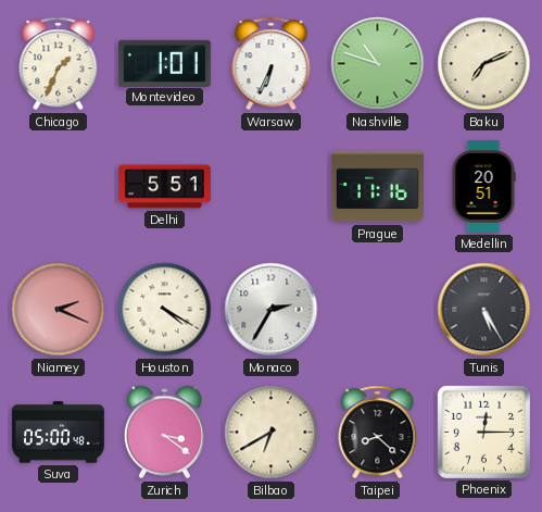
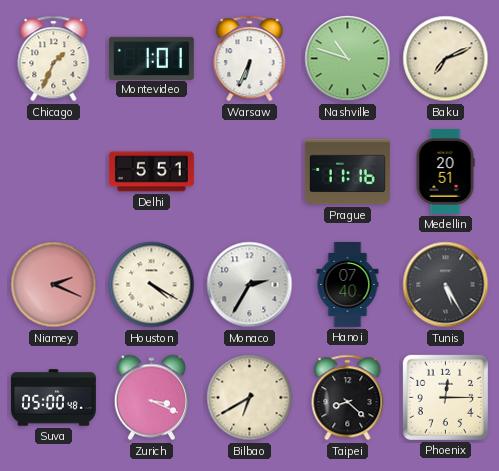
Hanoi: none -> 07:40 (348, 284)
Zurich: 3:21 -> 3:19 (151, 398)
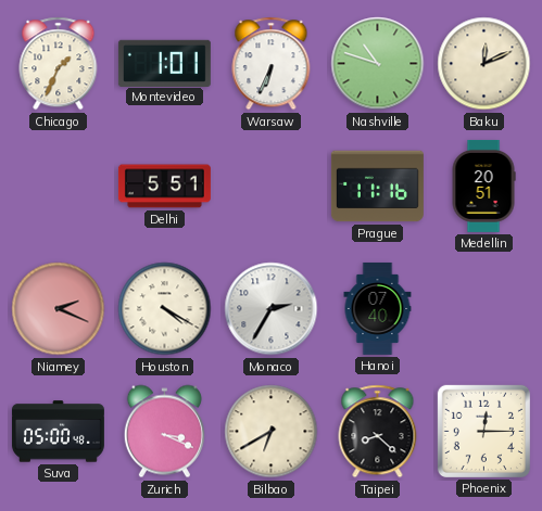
Baku: 7:11 -> 12:11 (484, 64)
Tunis: 5:25 -> none (446, 285)
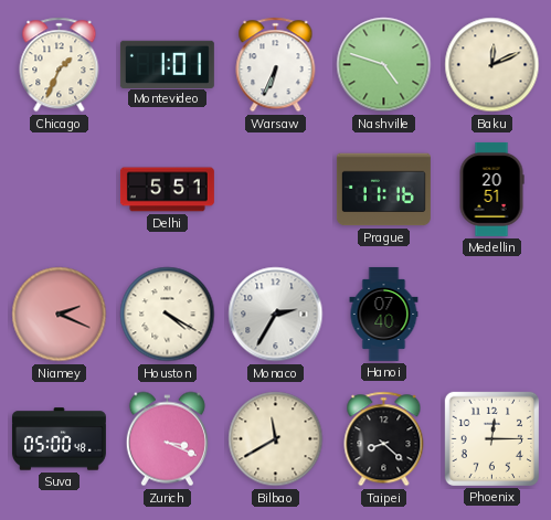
Nashville: 10:48 -> 4:48 (384, 65)
Bilbao: 6:40 -> 11:40 (276, 439)
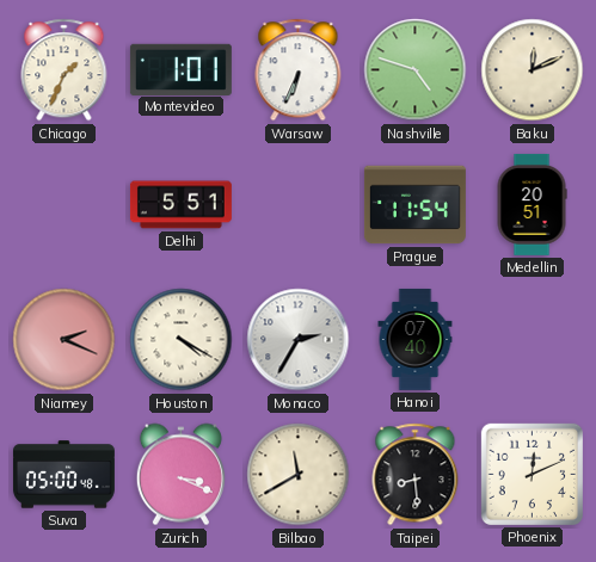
Prague: 11:16 -> 11:54 (414, 205)
Taipei: 8:22 -> 8:29 (416, 475)
Phoenix: 12:15 -> 12:11 (532, 474)
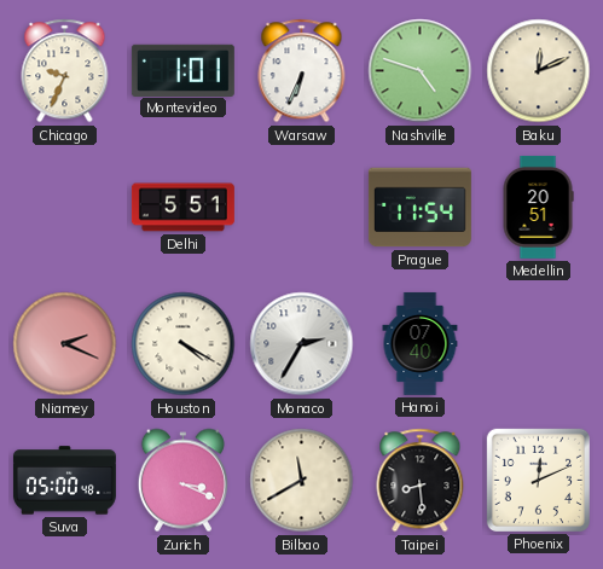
Chicago: 1:34 -> 9:34 (65, 71)
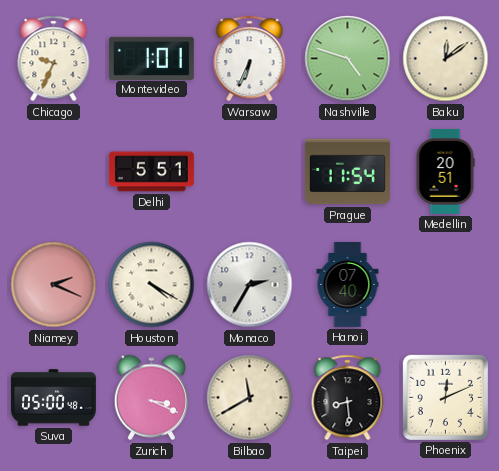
Baku: 12:11 -> 12:09 (446, 59)
